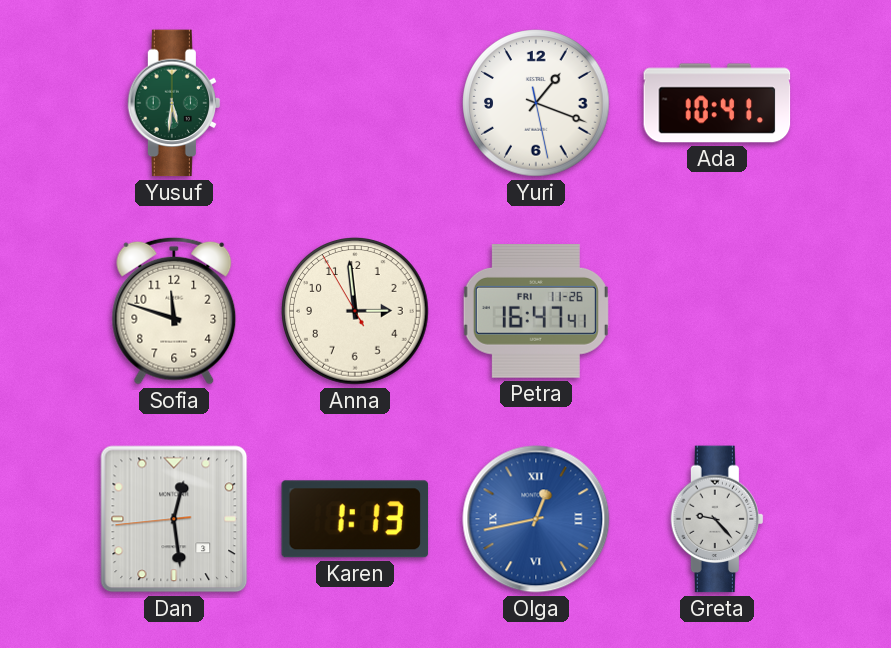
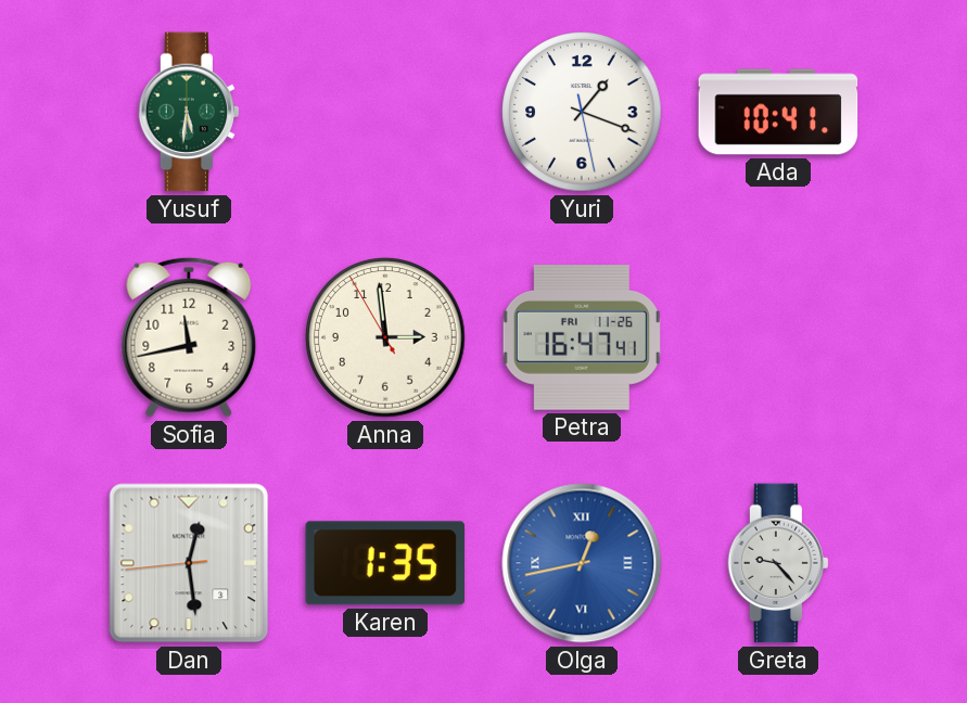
Sofia: 11:48 -> 11:43 (189, 337)
Karen: 1:13 -> 1:35 (385, 563)
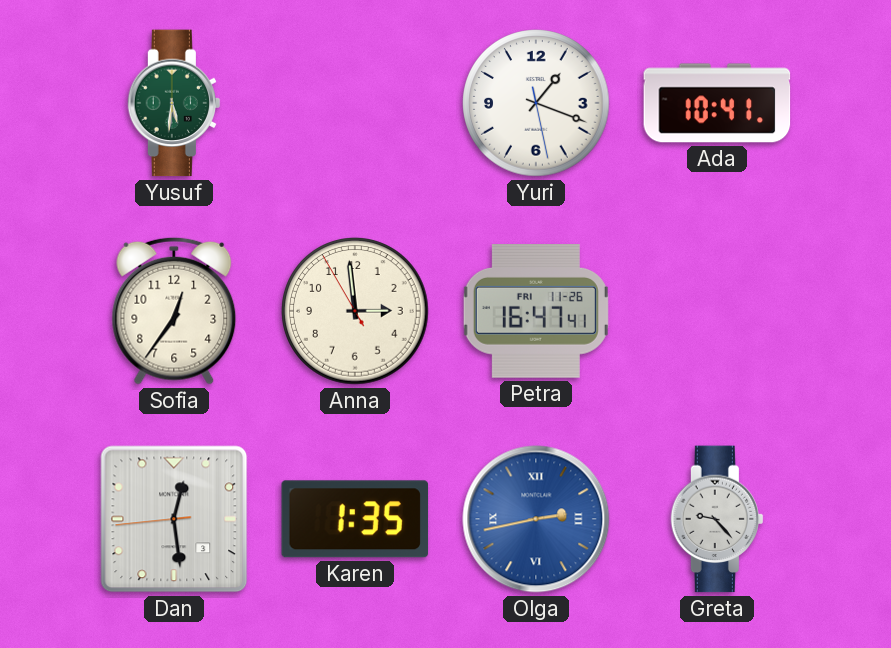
Sofia: 11:43 -> 12:36 (174, 311)
Olga: 12:43 -> 2:43 (536, 519)
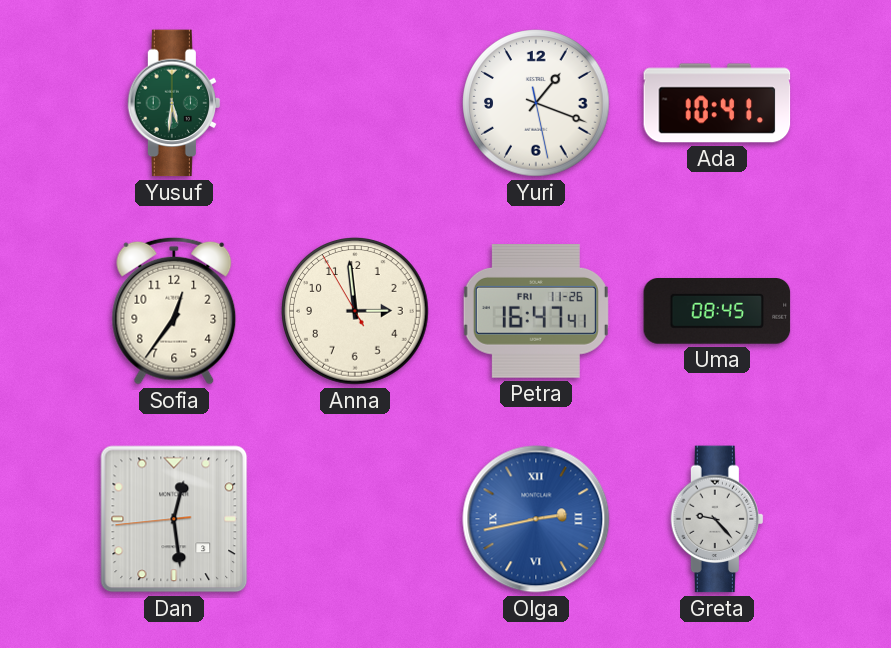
Uma: none -> 08:45 (717, 312)
Karen: 1:35 -> none (355, 519)
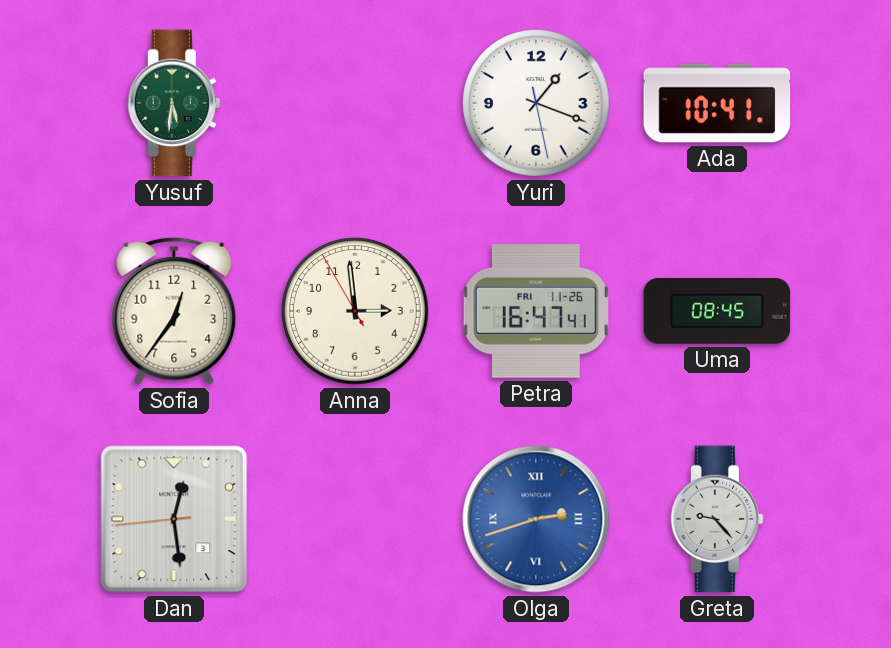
Olga: 2:43 -> 2:42 (536, 519)
